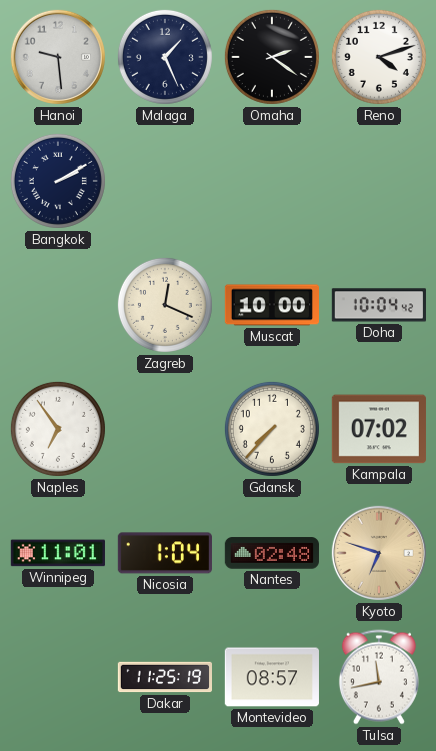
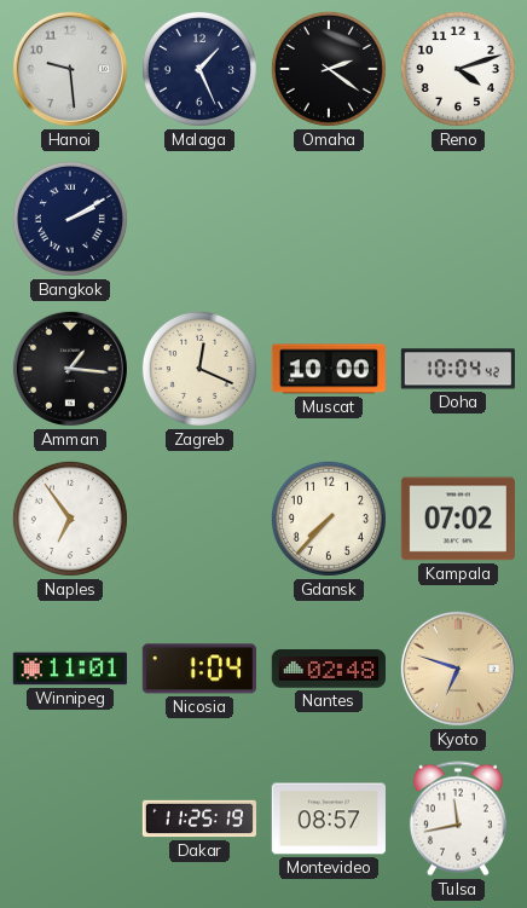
Amman: none -> 1:16 (70, 369)
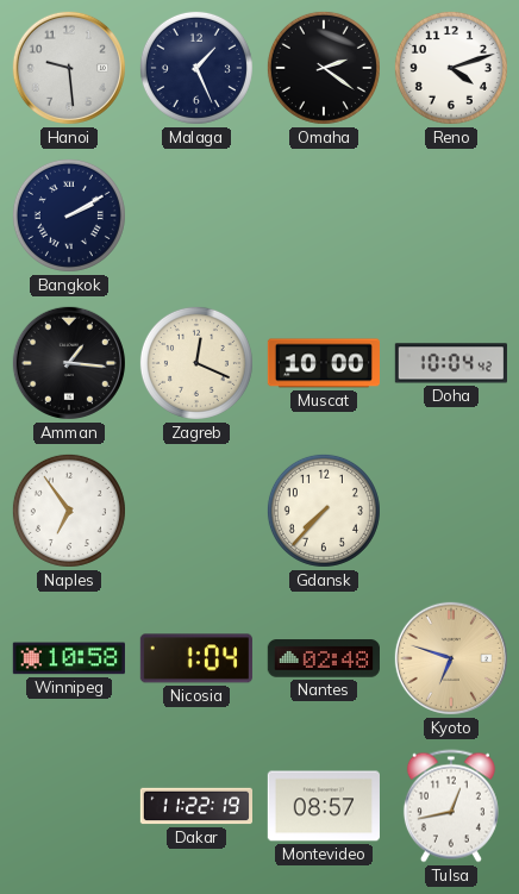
Kampala: 07:02 -> none (458, 519)
Winnipeg: 11:01 -> 10:58 (69, 658)
Dakar: 11:25 -> 11:22 (195, 806)
Tulsa: 11:43 -> 12:43 (451, 806)
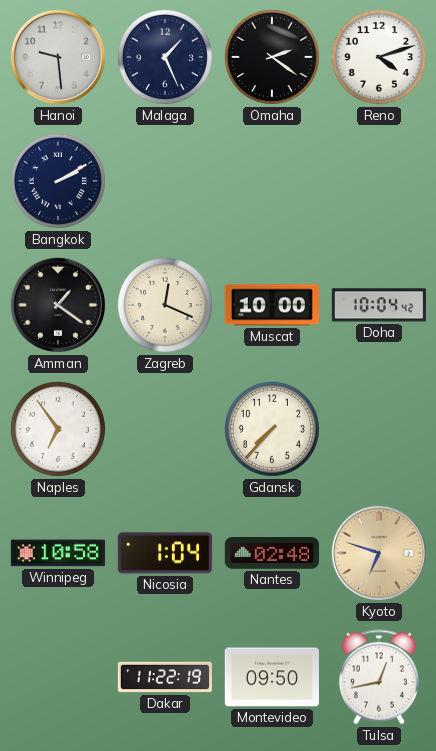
Amman: 1:16 -> 1:21 (58, 305)
Montevideo: 08:57 -> 09:50 (272, 677)
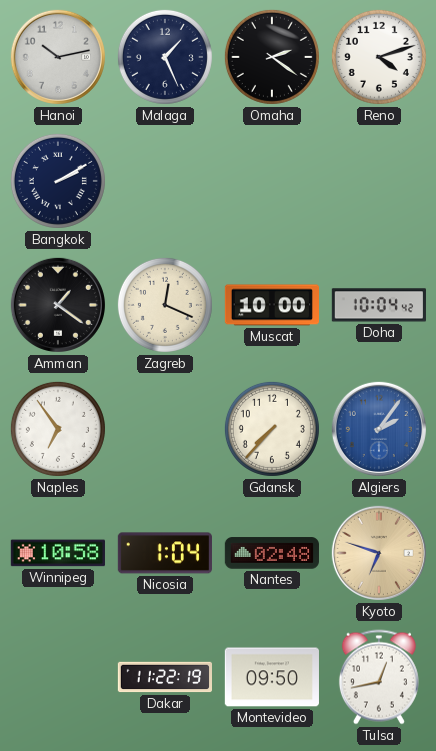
Hanoi: 9:29 -> 10:13 (58, 57)
Algiers: none -> 2:06 (379, 429)
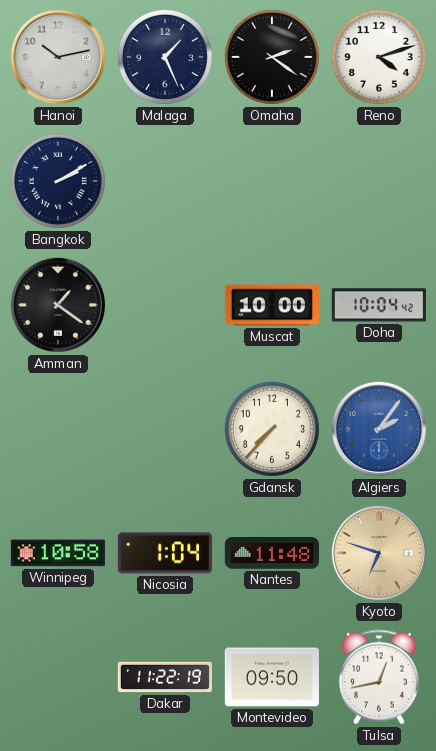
Zagreb: 12:19 -> none (165, 305)
Naples: 6:54 -> none (58, 429)
Nantes: 02:48 -> 11:48 (272, 553)
